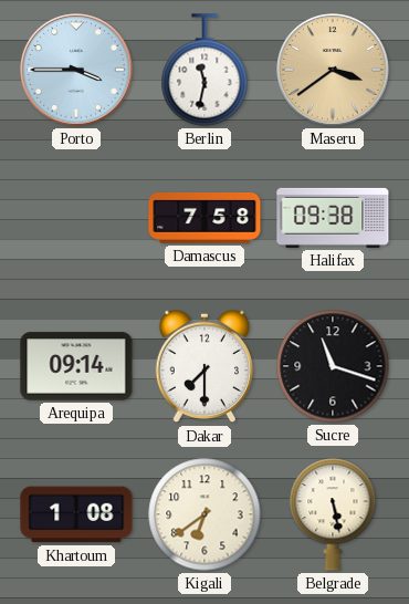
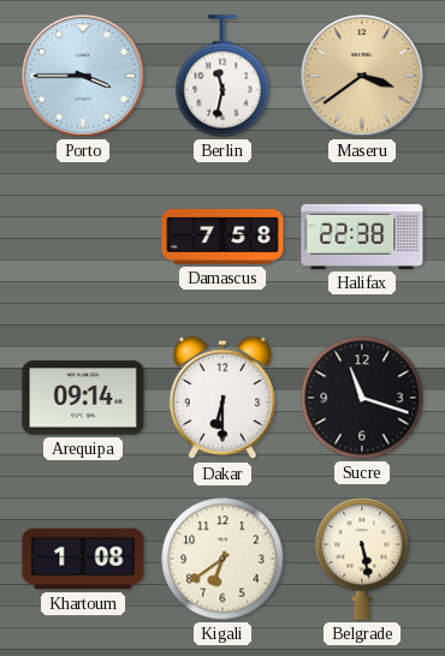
Halifax: 09:38 -> 22:38 (362, 237)
Dakar: 7:30 -> 6:30 (221, 398)
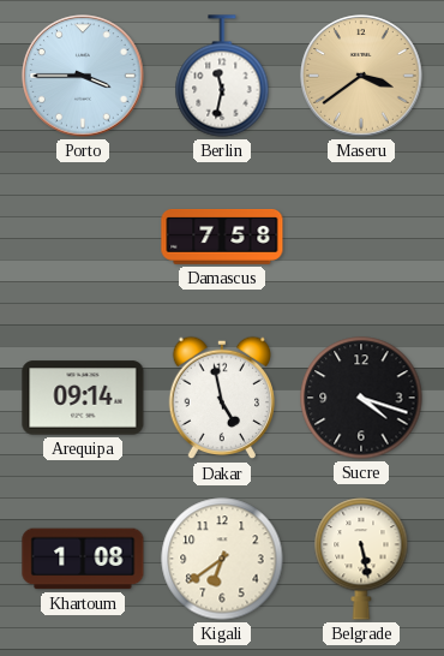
Halifax: 22:38 -> none (362, 237)
Dakar: 6:30 -> 4:58 (221, 398)
Sucre: 11:18 -> 4:18 (361, 398)
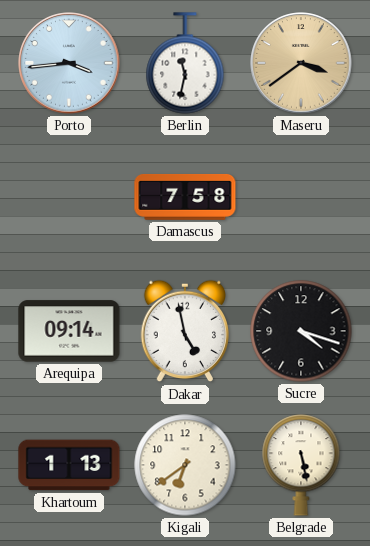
Porto: 3:45 -> 3:44 (69, 63)
Khartoum: 1:08 -> 1:13 (69, 465)
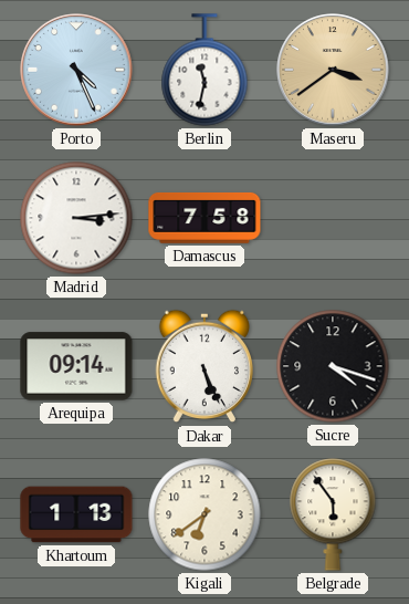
Porto: 3:44 -> 4:26 (76, 70)
Madrid: none -> 3:14 (76, 218)
Dakar: 4:58 -> 5:26 (203, 366)
Belgrade: 5:28 -> 5:54 (333, 514)
